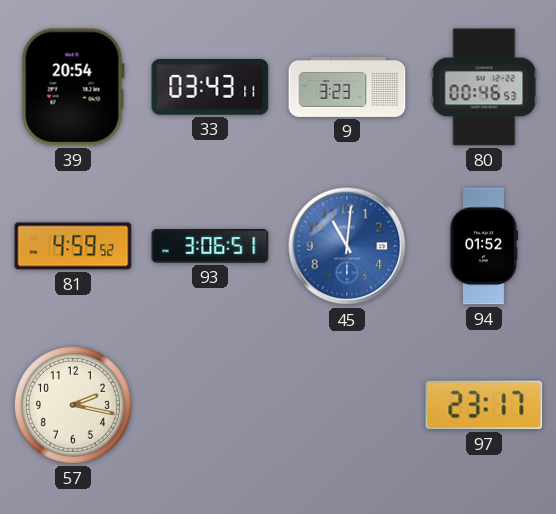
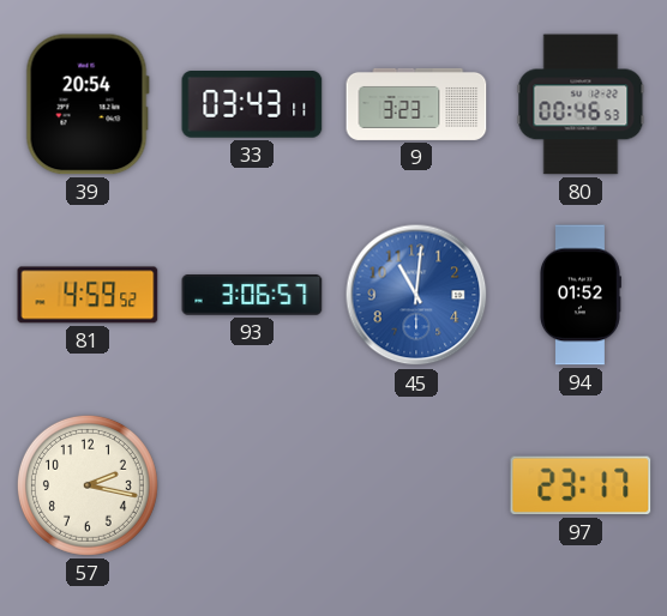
93: 3:06:51 -> 3:06:57 (252, 295)
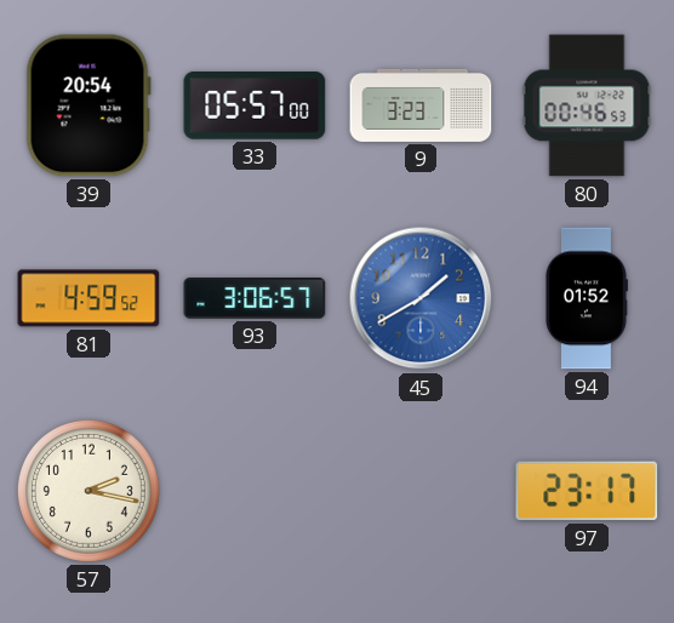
33: 03:43 -> 05:57 (255, 107)
45: 11:01 -> 1:40 (421, 298)
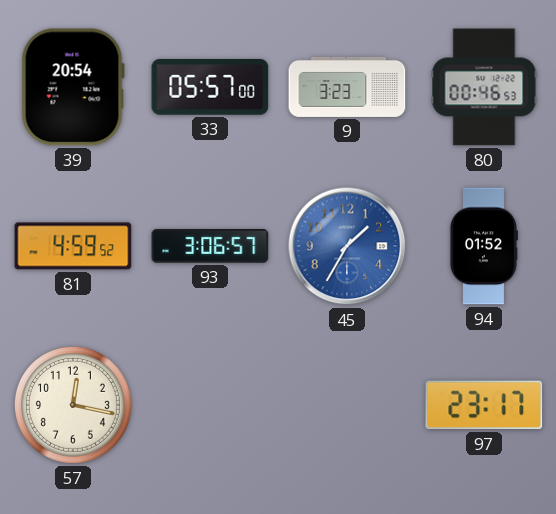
45: 1:40 -> 1:35 (347, 246)
57: 2:17 -> 12:17 (73, 405)
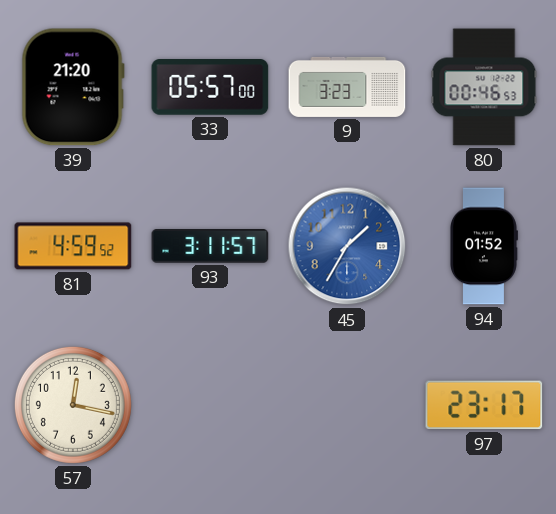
39: 20:54 -> 21:20 (73, 87)
93: 3:06 -> 3:11 (210, 246)
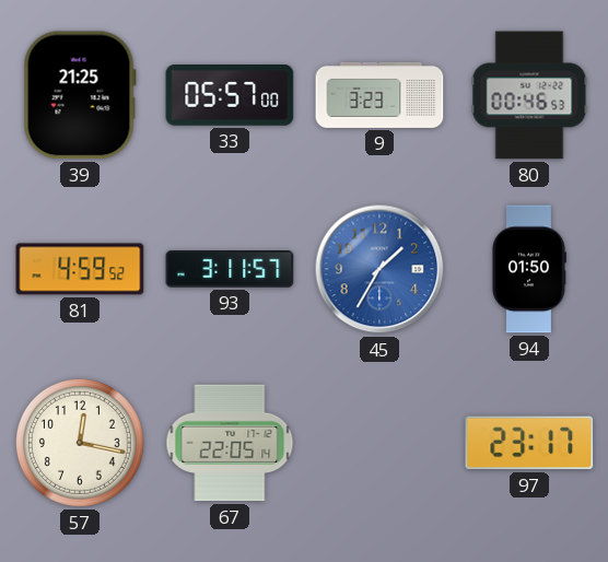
39: 21:20 -> 21:25 (80, 95)
94: 01:52 -> 01:50 (528, 269)
67: none -> 22:05 (230, 443)
